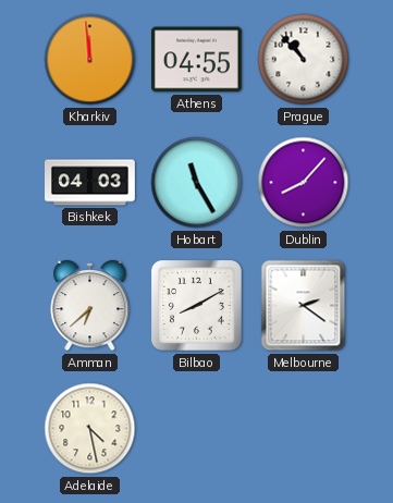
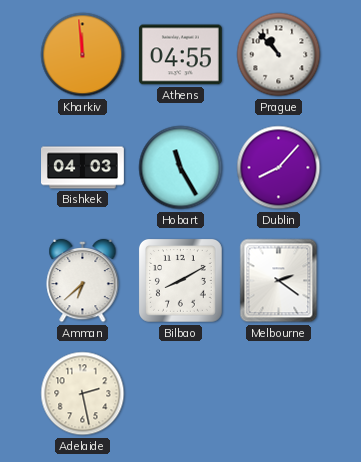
Adelaide: 4:28 -> 2:28 (83, 394)
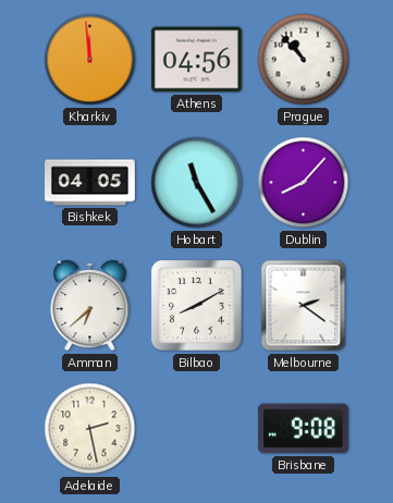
Athens: 04:55 -> 04:56 (196, 60)
Bishkek: 04:03 -> 04:05 (90, 183)
Brisbane: none -> 9:08 (303, 429)
